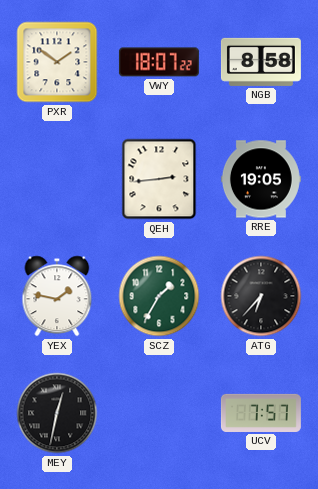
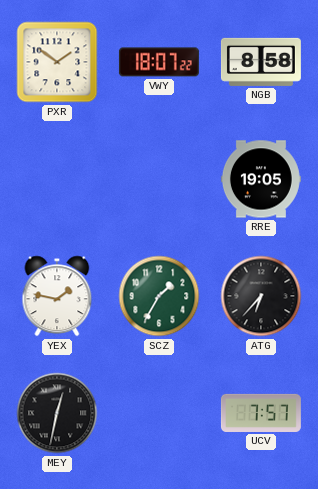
QEH: 2:44 -> none (159, 179)
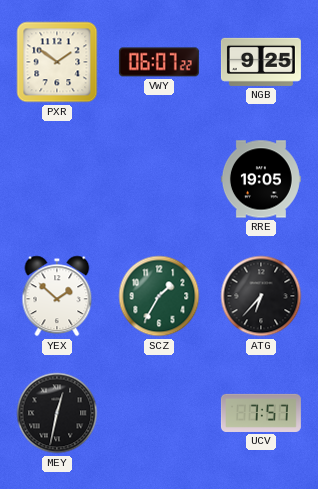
VWY: 18:07 -> 06:07 (159, 62)
NGB: 8:58 -> 9:25 (261, 62)
YEX: 1:47 -> 1:52 (57, 296)
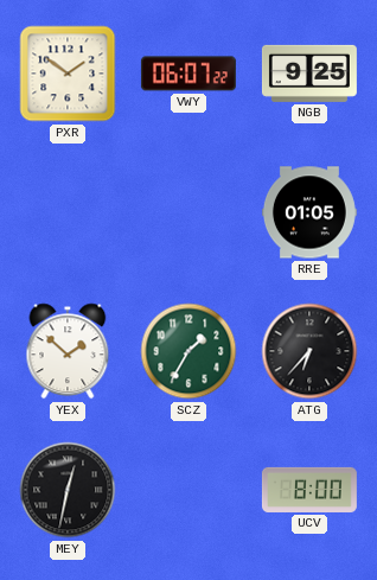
RRE: 19:05 -> 01:05 (309, 212)
UCV: 7:57 -> 8:00 (309, 490)
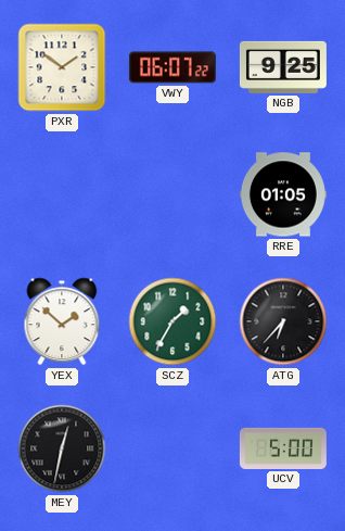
UCV: 8:00 -> 5:00 (283, 448)
